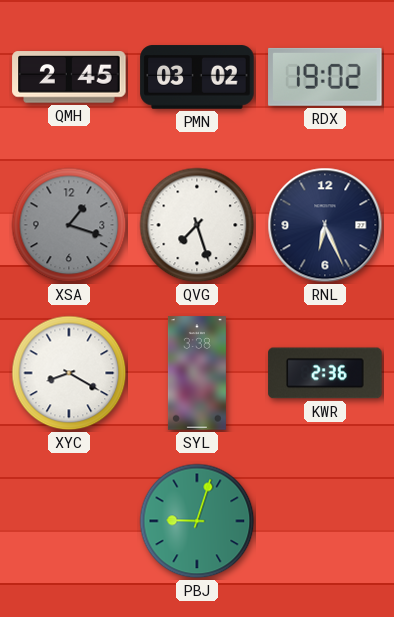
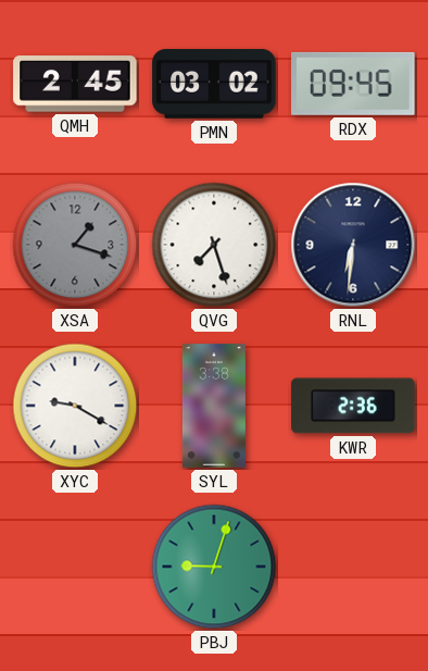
RDX: 19:02 -> 09:45 (353, 84)
RNL: 6:26 -> 6:31 (353, 245)
XYC: 8:20 -> 9:20 (75, 406)
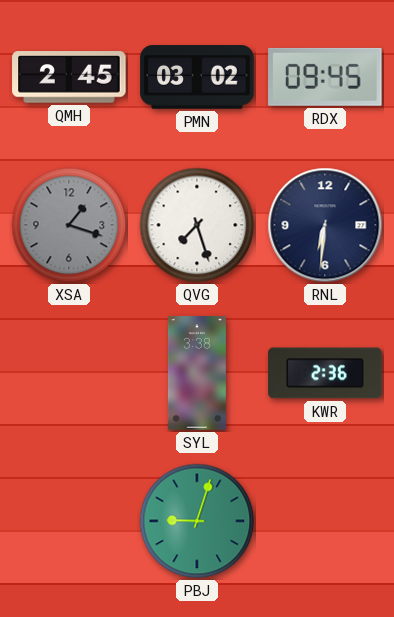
XYC: 9:20 -> none (75, 406)
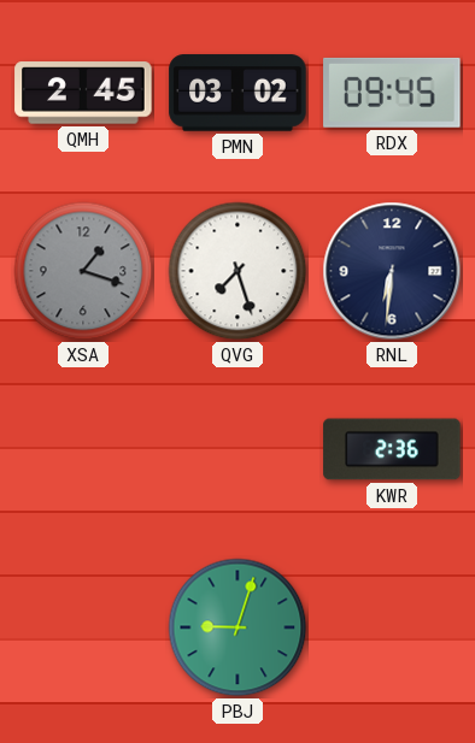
SYL: 3:38 -> none (197, 373)
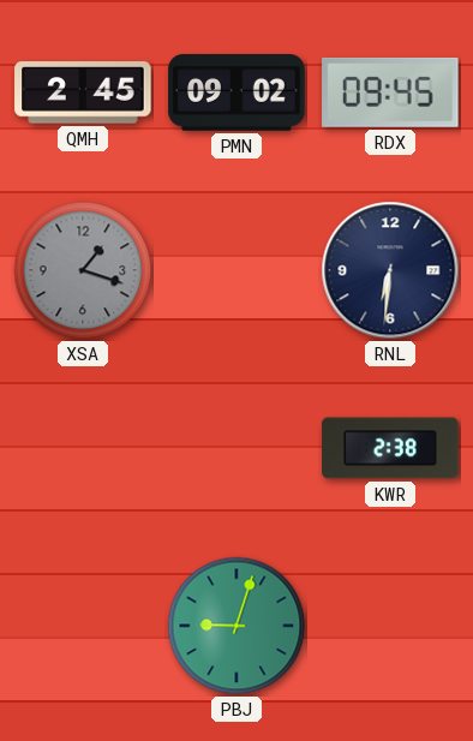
PMN: 03:02 -> 09:02 (237, 92)
QVG: 7:27 -> none (237, 271)
KWR: 2:36 -> 2:38 (390, 448)
